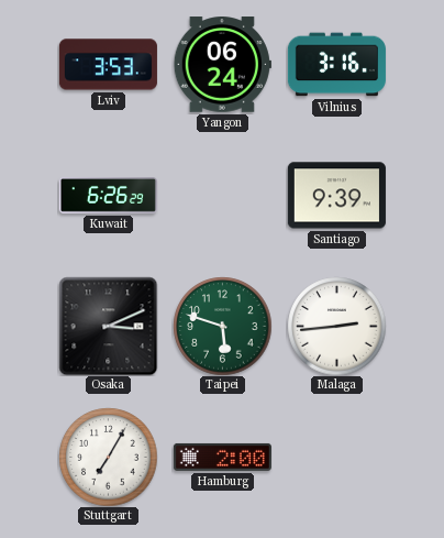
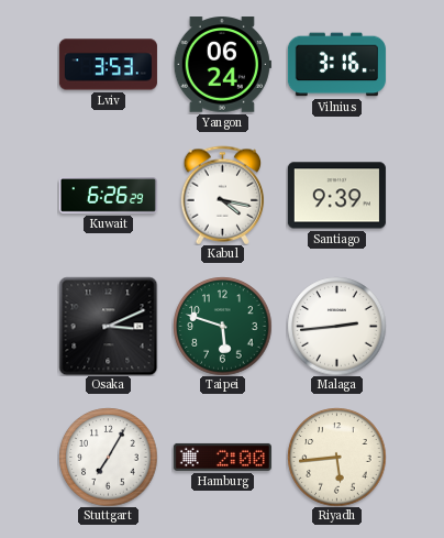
Kabul: none -> 4:17 (223, 195)
Riyadh: none -> 5:44 (336, 457)
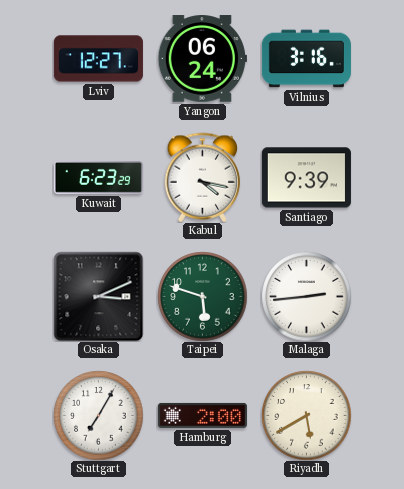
Lviv: 3:53 -> 12:27 (98, 59)
Kuwait: 6:26 -> 6:23 (98, 178)
Riyadh: 5:44 -> 5:40 (306, 415)
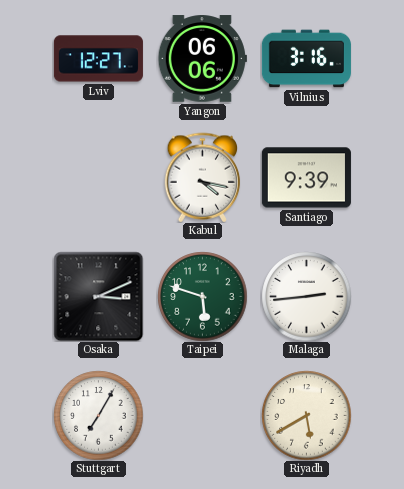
Yangon: 06:24 -> 06:06 (202, 59)
Kuwait: 6:23 -> none (98, 178)
Hamburg: 2:00 -> none (202, 415)
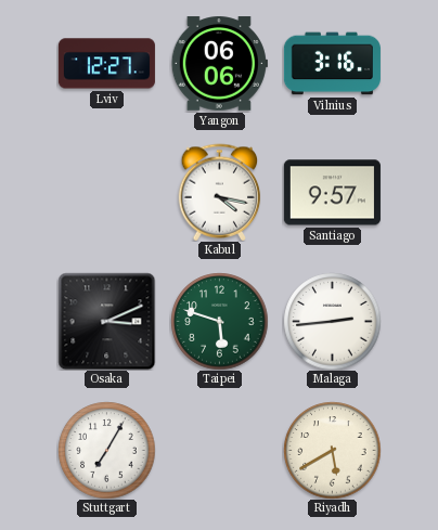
Santiago: 9:39 -> 9:57 (332, 193)
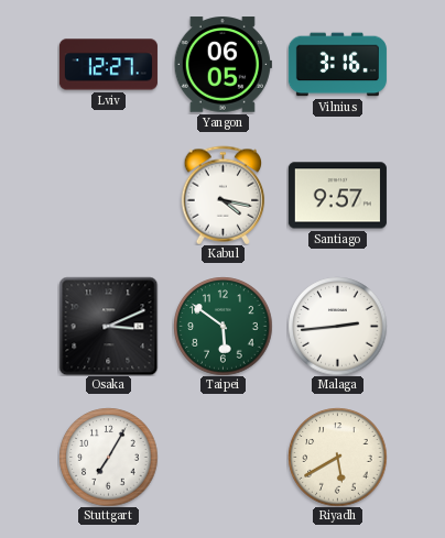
Yangon: 06:06 -> 06:05 (223, 65)
Taipei: 5:48 -> 5:51 (223, 326)
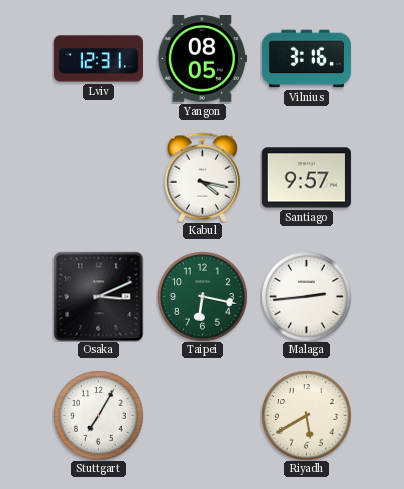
Lviv: 12:27 -> 12:31 (98, 59)
Yangon: 06:05 -> 08:05 (202, 59)
Taipei: 5:51 -> 6:17 (202, 296)
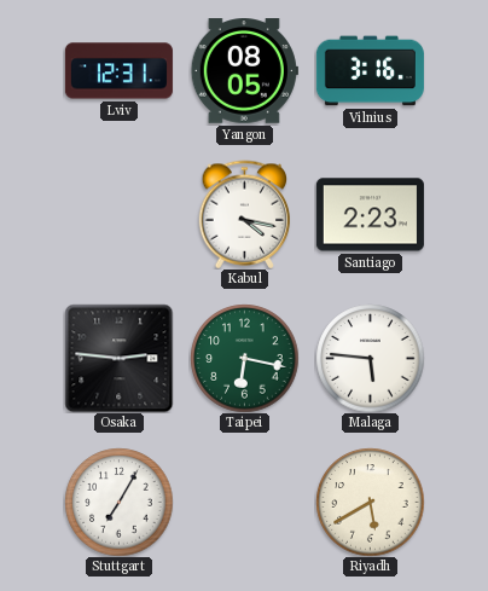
Santiago: 9:57 -> 2:23 (370, 215)
Osaka: 3:11 -> 2:46 (118, 358)
Malaga: 2:44 -> 5:46 (370, 358)
